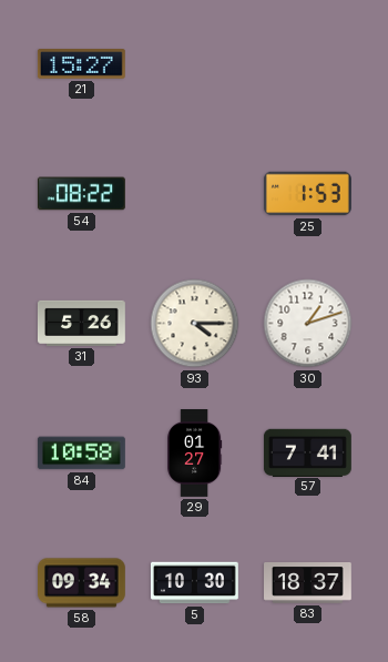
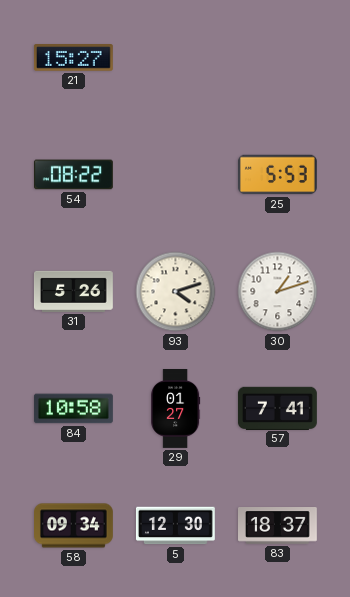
25: 1:53 -> 5:53 (277, 175)
93: 4:15 -> 4:12 (176, 292)
5: 10:30 -> 12:30 (175, 526)
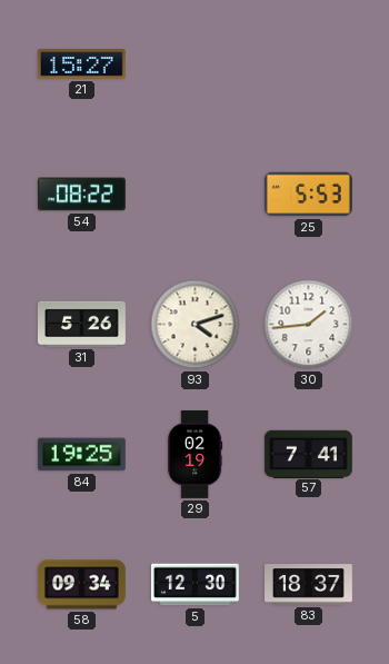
30: 1:12 -> 1:44 (309, 325)
84: 10:58 -> 19:25 (81, 455)
29: 01:27 -> 02:19 (196, 455)
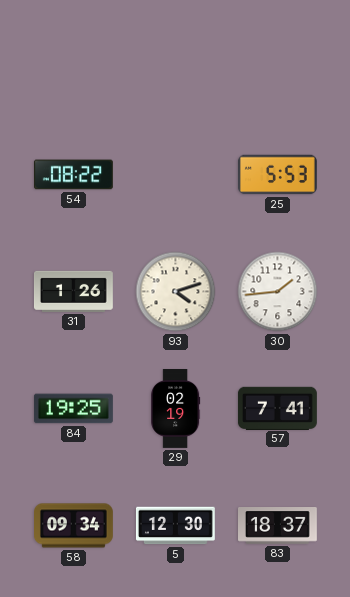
21: 15:27 -> none (81, 65)
31: 5:26 -> 1:26 (73, 291)
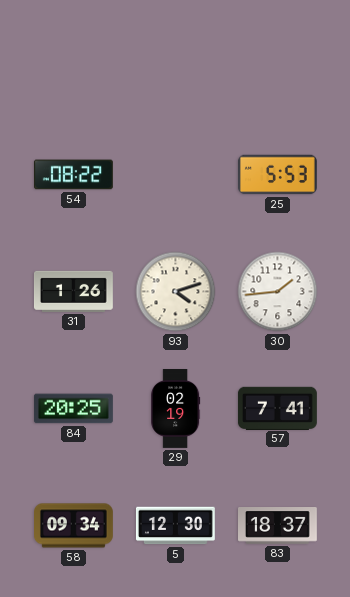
84: 19:25 -> 20:25 (73, 409)
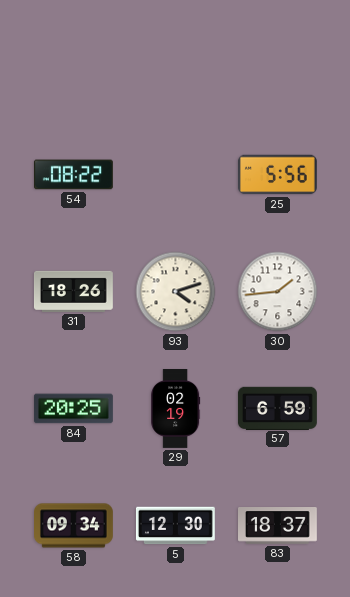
25: 5:53 -> 5:56 (277, 175)
31: 1:26 -> 18:26 (73, 291)
57: 7:41 -> 6:59 (278, 408)
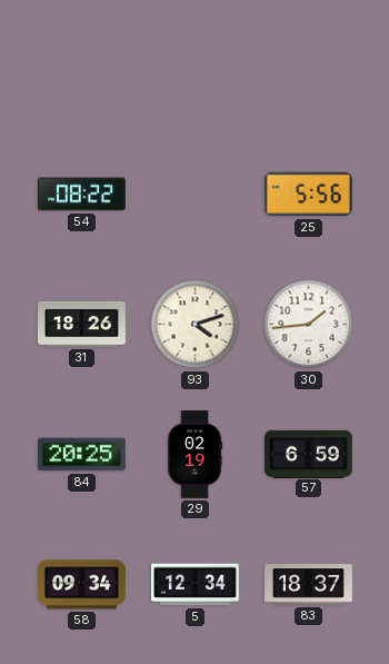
5: 12:30 -> 12:34 (194, 585)
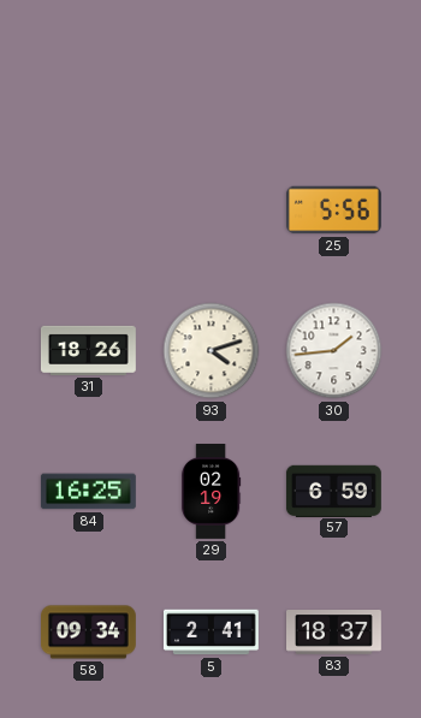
54: 08:22 -> none (81, 195)
84: 20:25 -> 16:25 (88, 492)
5: 12:34 -> 2:41 (210, 633)
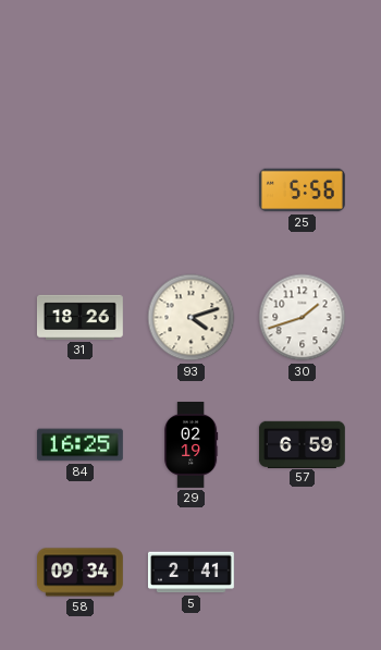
30: 1:44 -> 1:42 (303, 318)
83: 18:37 -> none (334, 633)
